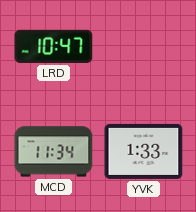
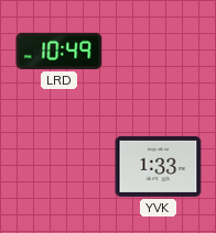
LRD: 10:47 -> 10:49 (60, 51)
MCD: 11:34 -> none (54, 152)
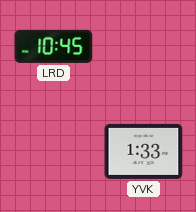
LRD: 10:49 -> 10:45 (54, 46)
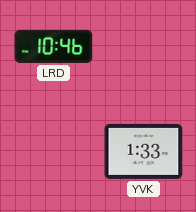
LRD: 10:45 -> 10:46 (54, 46)
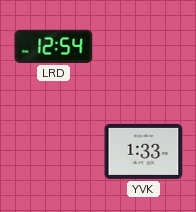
LRD: 10:46 -> 12:54 (54, 46)
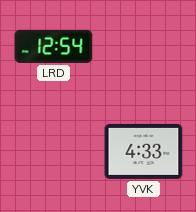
YVK: 1:33 -> 4:33 (144, 151)
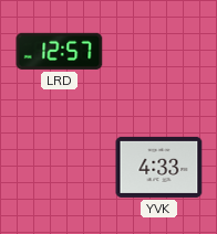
LRD: 12:54 -> 12:57 (60, 51)
